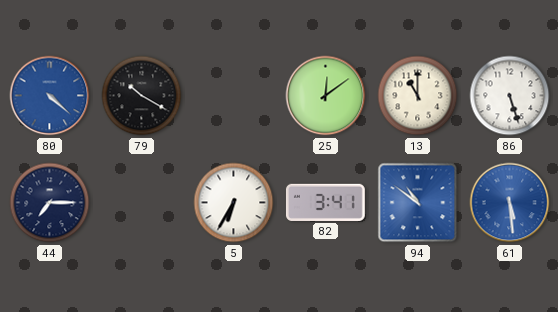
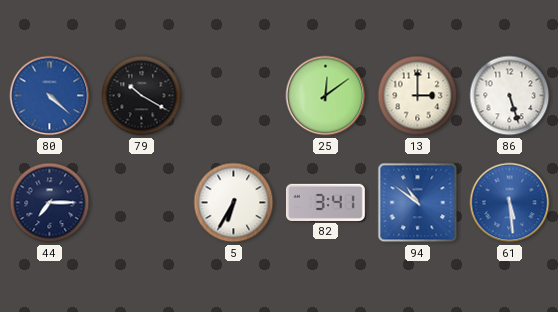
13: 11:00 -> 3:00 (418, 96)
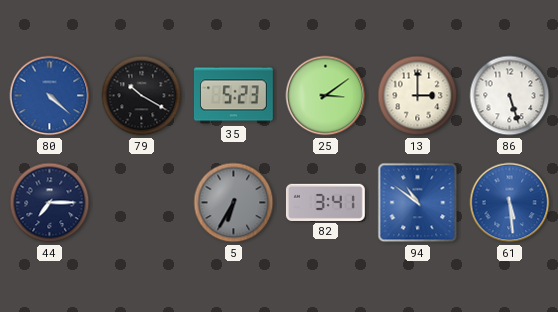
35: none -> 5:23 (233, 96)
25: 12:09 -> 3:09 (326, 96)
5 dial: white -> grey (234, 203)
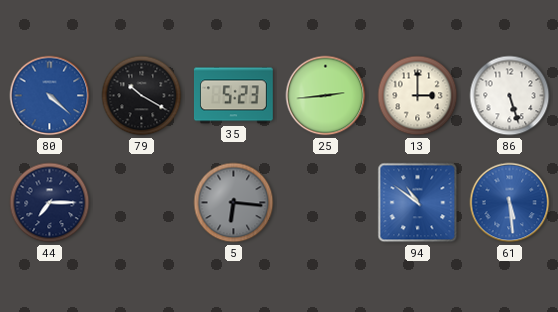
25: 3:09 -> 2:44 (326, 96)
5: 6:35 -> 6:16 (234, 203)
82: 3:41 -> none (325, 202)
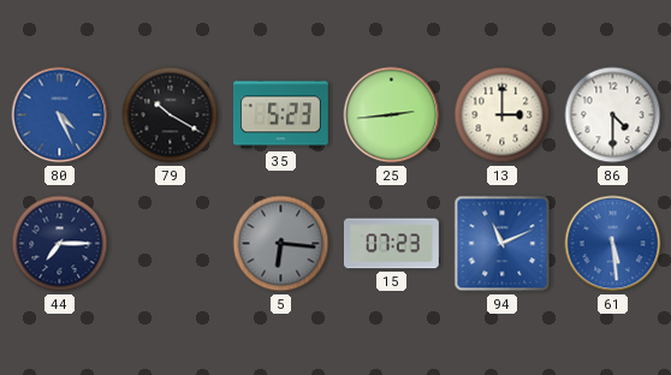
80: 4:22 -> 4:26 (60, 115)
86: 5:27 -> 4:30 (613, 115)
15: none -> 07:23 (391, 244)
94: 10:51 -> 11:11 (503, 244)
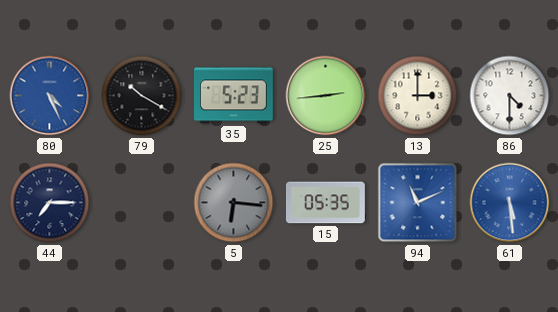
15: 07:23 -> 05:35 (325, 203)
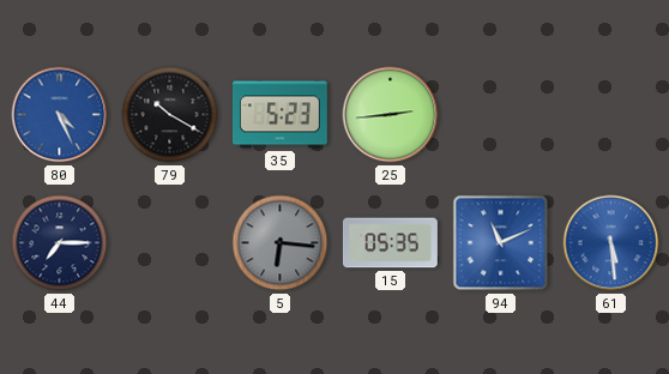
13: 3:00 -> none (418, 96)
86: 4:30 -> none (510, 96)
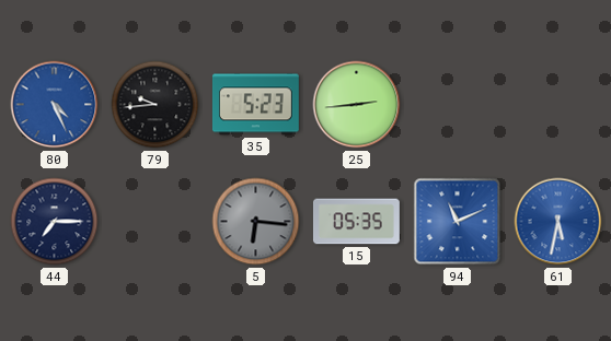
79: 10:20 -> 9:44 (155, 105)
61: 5:29 -> 5:32 (558, 222)
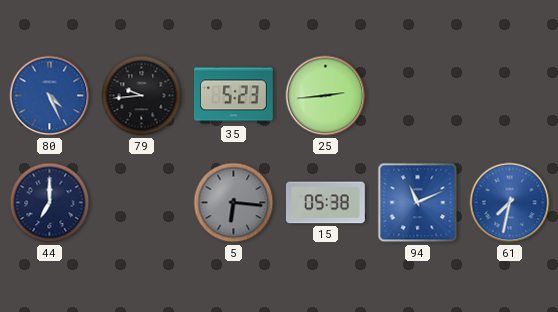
44: 7:15 -> 7:00 (50, 203)
15: 05:35 -> 05:38 (325, 203)
61: 5:32 -> 7:32 (510, 203)
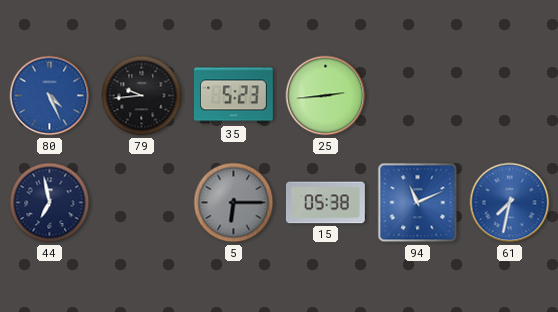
44: 7:00 -> 6:58 (50, 203)
5: 6:16 -> 6:15 (234, 203)
